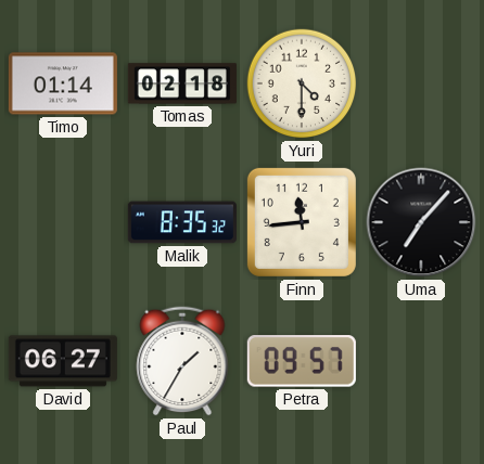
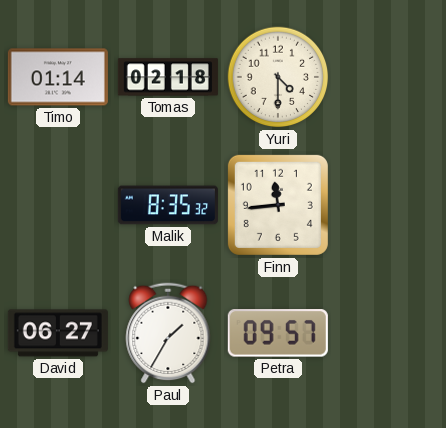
Uma: 7:07 -> none (421, 222)
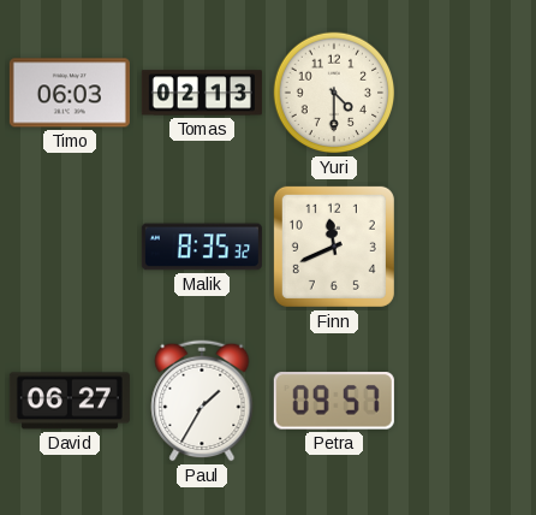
Timo: 01:14 -> 06:03 (70, 93)
Tomas: 02:18 -> 02:13 (202, 93)
Finn: 11:44 -> 11:41 (334, 247)
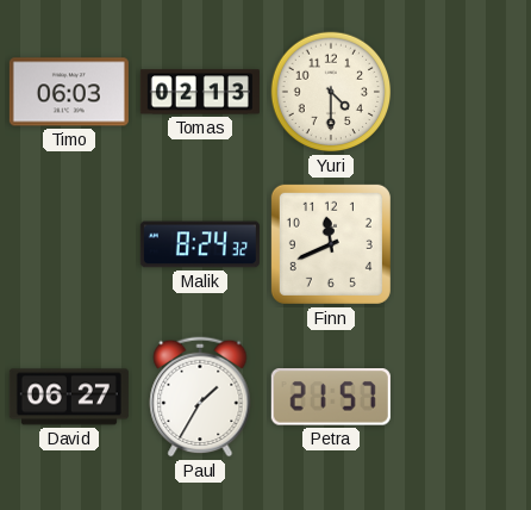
Malik: 8:35 -> 8:24 (200, 244)
Petra: 09:57 -> 21:57 (331, 397)
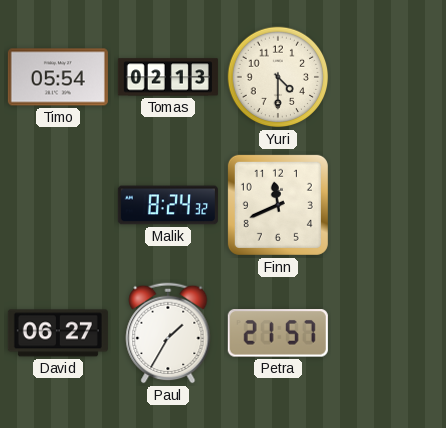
Timo: 06:03 -> 05:54 (58, 77)
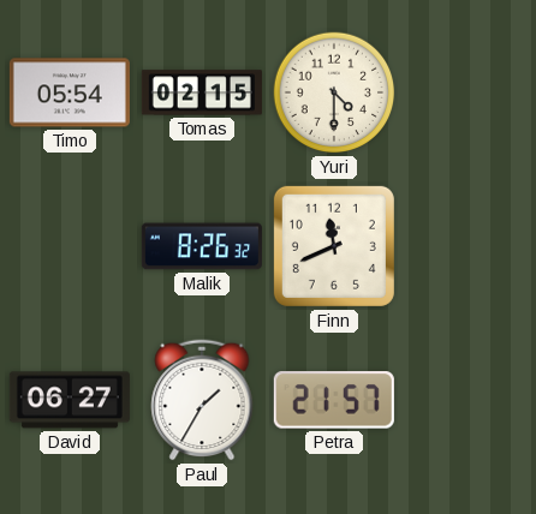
Tomas: 02:13 -> 02:15 (202, 92)
Malik: 8:24 -> 8:26 (202, 246)
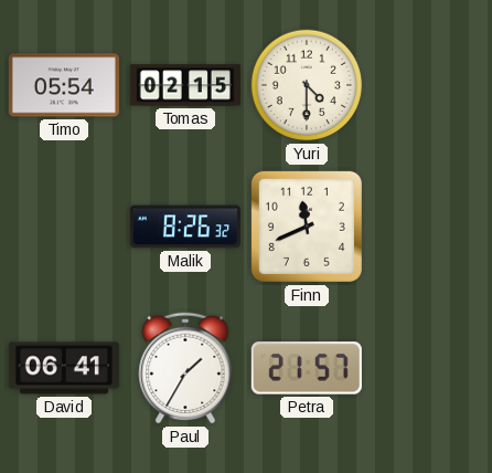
David: 06:27 -> 06:41 (64, 368)
